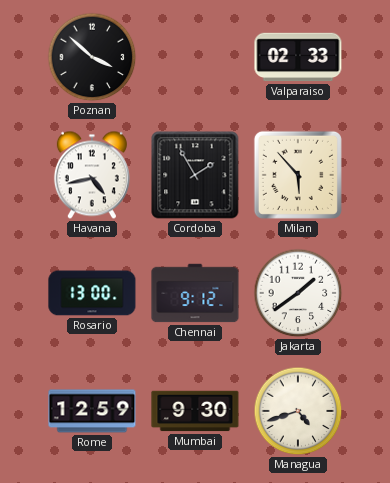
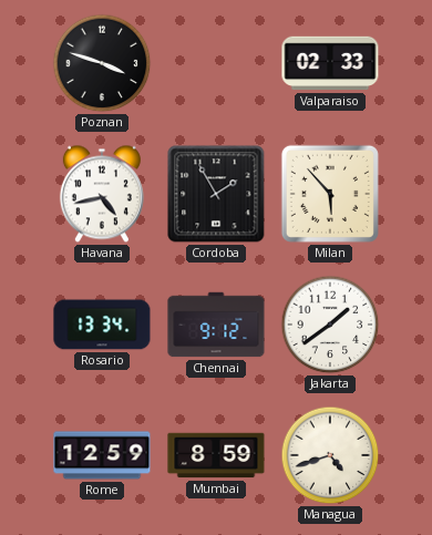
Poznan: 3:52 -> 3:48 (102, 63)
Rosario: 13:00 -> 13:34 (102, 325)
Mumbai: 9:30 -> 8:59 (216, 455)
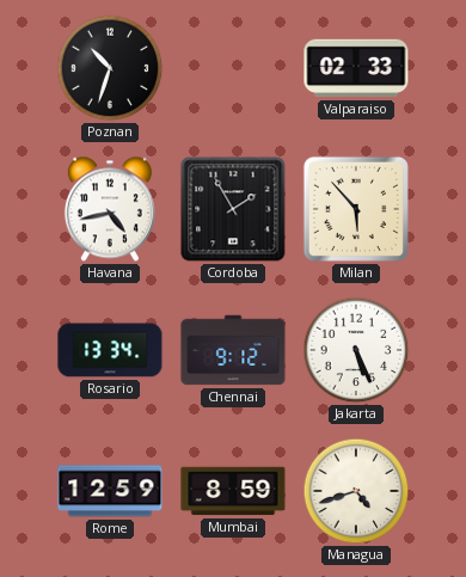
Poznan: 3:48 -> 10:33 (110, 68)
Jakarta: 1:39 -> 5:26 (356, 350)
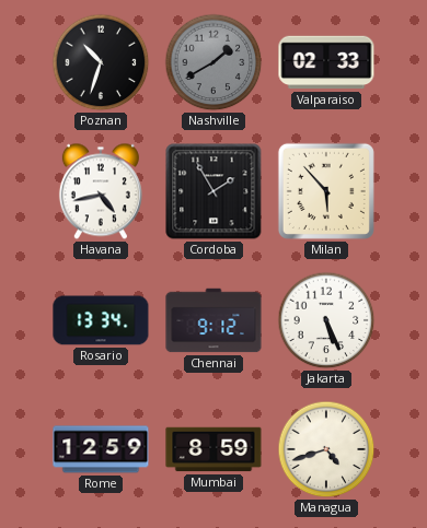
Nashville: none -> 1:40 (214, 62)
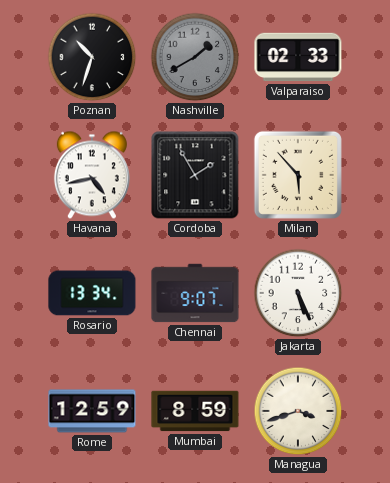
Chennai: 9:12 -> 9:07 (195, 293)
Managua: 4:42 -> 3:42 (298, 411)
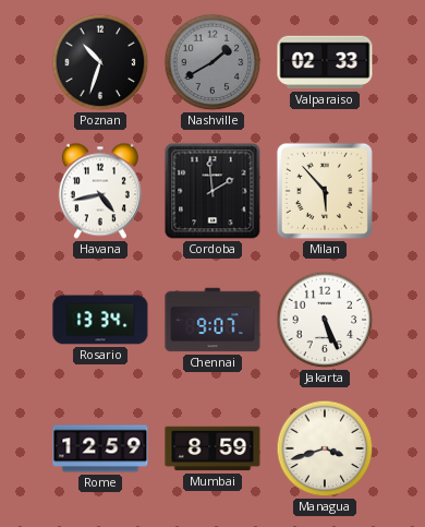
Cordoba: 1:55 -> 1:59 (212, 191)
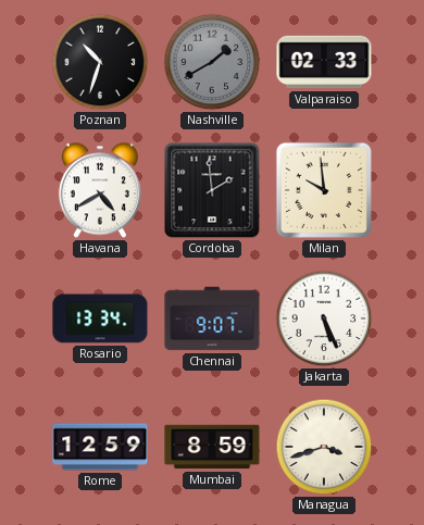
Havana: 4:43 -> 4:40 (100, 190)
Milan: 5:53 -> 9:59 (324, 190)
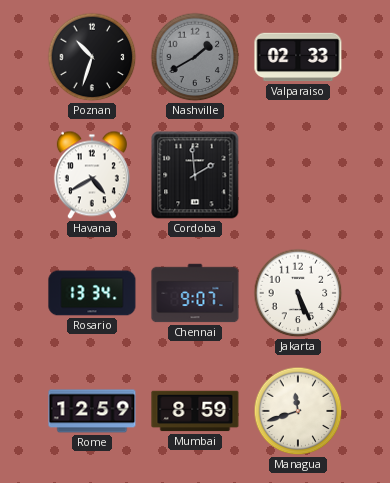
Milan: 9:59 -> none (324, 190)
Managua: 3:42 -> 11:42 (298, 411)
